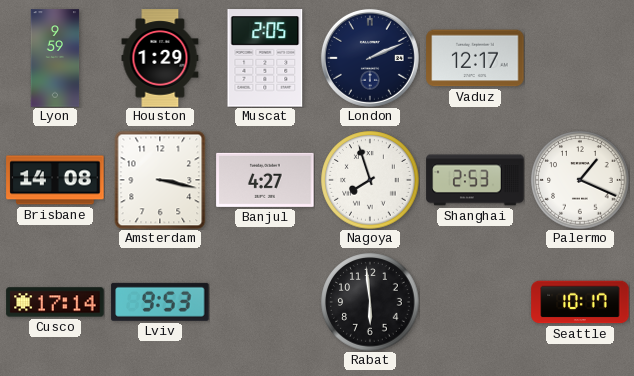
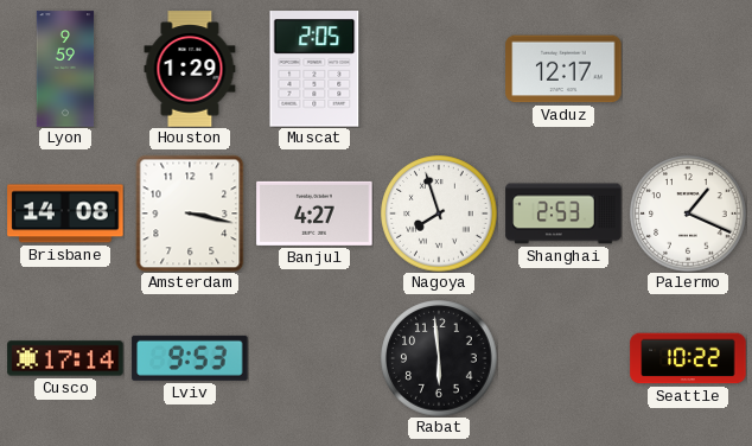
London: 2:11 -> none (370, 58)
Seattle: 10:17 -> 10:22 (688, 358)
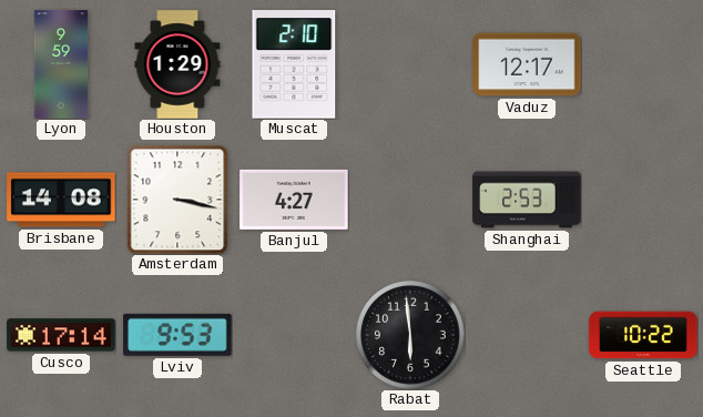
Muscat: 2:05 -> 2:10 (294, 64)
Nagoya: 7:57 -> none (439, 214)
Palermo: 1:19 -> none (688, 214)
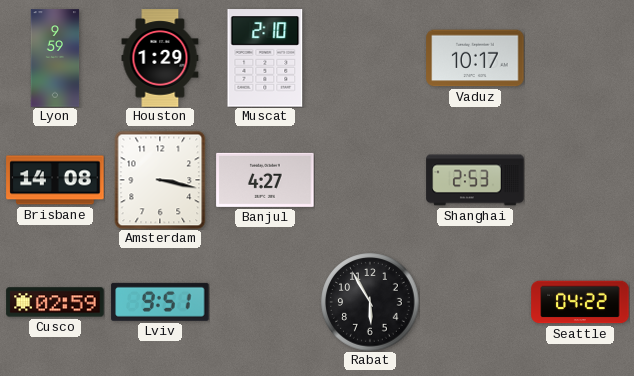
Vaduz: 12:17 -> 10:17 (475, 58)
Cusco: 17:14 -> 02:59 (55, 302)
Lviv: 9:53 -> 9:51 (160, 302)
Rabat: 5:59 -> 5:55 (370, 302)
Seattle: 10:22 -> 04:22 (580, 302)
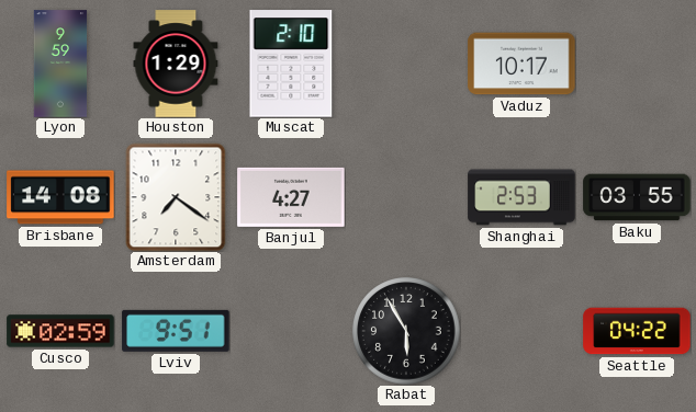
Amsterdam: 3:17 -> 7:21 (176, 197)
Baku: none -> 03:55 (637, 197)
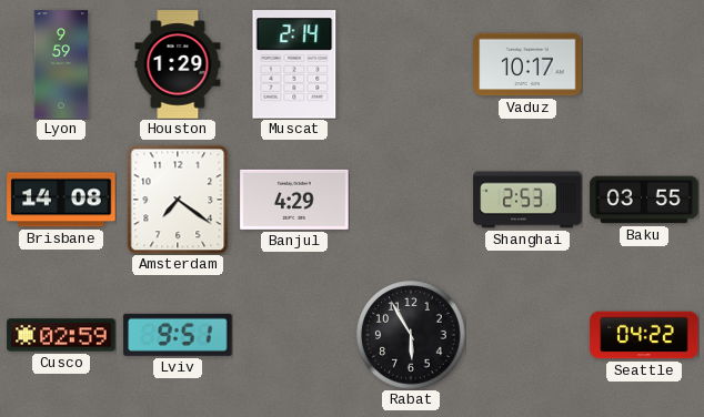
Muscat: 2:10 -> 2:14 (294, 64)
Banjul: 4:27 -> 4:29 (294, 200)
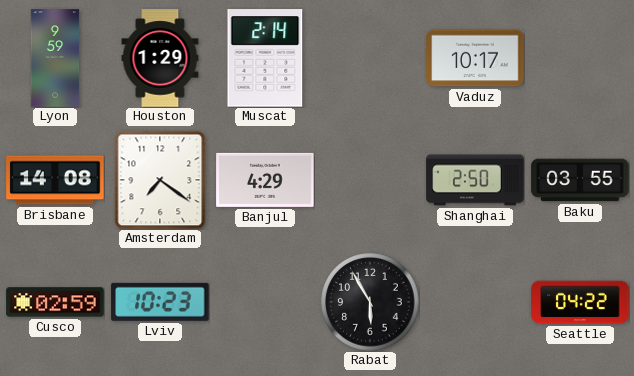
Shanghai: 2:53 -> 2:50 (475, 180)
Lviv: 9:51 -> 10:23 (160, 302)
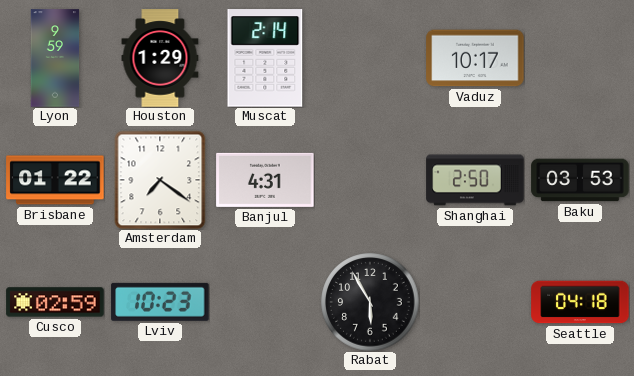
Brisbane: 14:08 -> 01:22 (55, 180)
Banjul: 4:29 -> 4:31 (265, 180)
Baku: 03:55 -> 03:53 (580, 180)
Seattle: 04:22 -> 04:18 (580, 302)
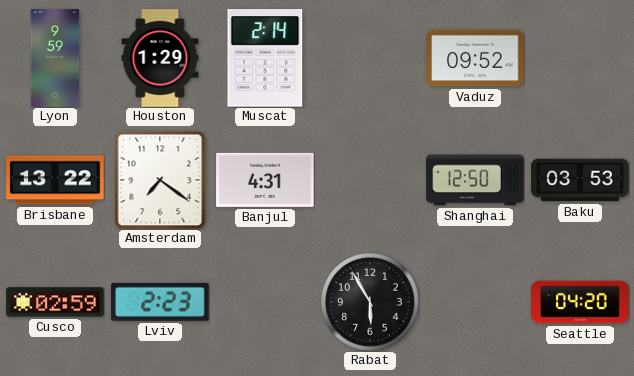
Vaduz: 10:17 -> 09:52 (475, 58)
Brisbane: 01:22 -> 13:22 (55, 180)
Shanghai: 2:50 -> 12:50 (475, 180)
Lviv: 10:23 -> 2:23 (160, 302)
Seattle: 04:18 -> 04:20 (580, 302)
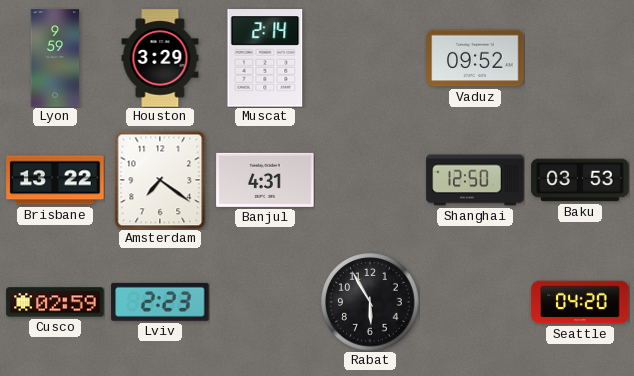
Houston: 1:29 -> 3:29 (160, 58)
